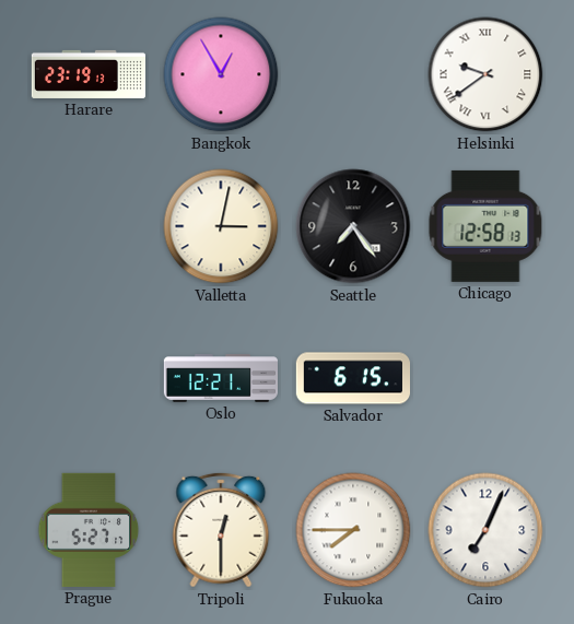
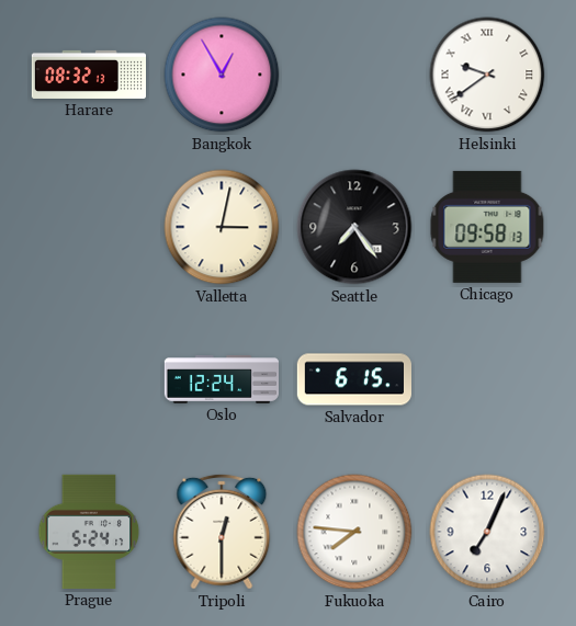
Harare: 23:19 -> 08:32 (89, 75)
Chicago: 12:58 -> 09:58 (487, 227)
Oslo: 12:21 -> 12:24 (221, 379)
Prague: 5:27 -> 5:24 (89, 532)
Fukuoka: 7:45 -> 7:46 (354, 532)
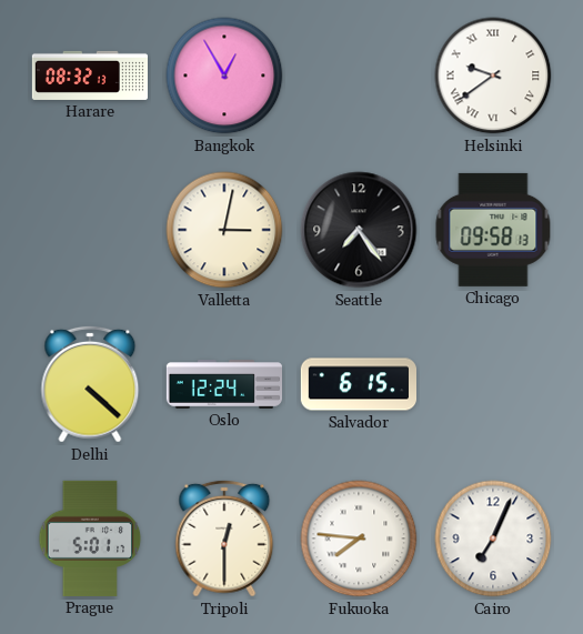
Delhi: none -> 4:22 (90, 384)
Prague: 5:24 -> 5:01 (90, 539)
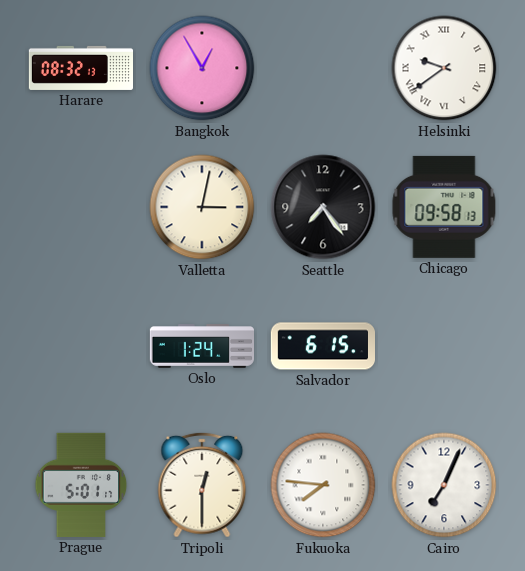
Delhi: 4:22 -> none (90, 384)
Oslo: 12:24 -> 1:24 (201, 346)
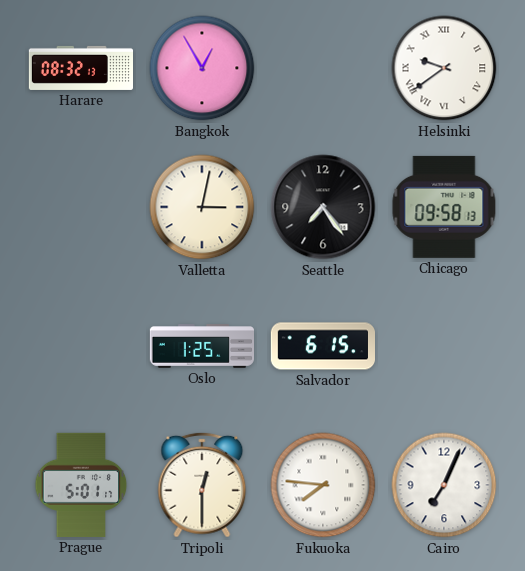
Oslo: 1:24 -> 1:25 (201, 346)
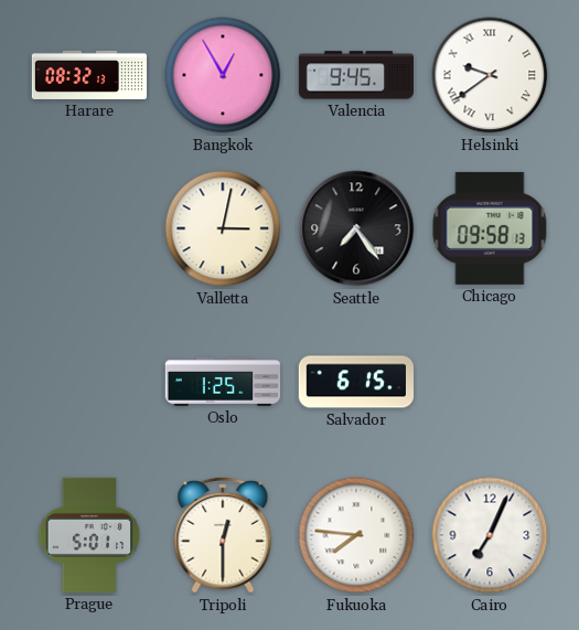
Valencia: none -> 9:45 (355, 75)
